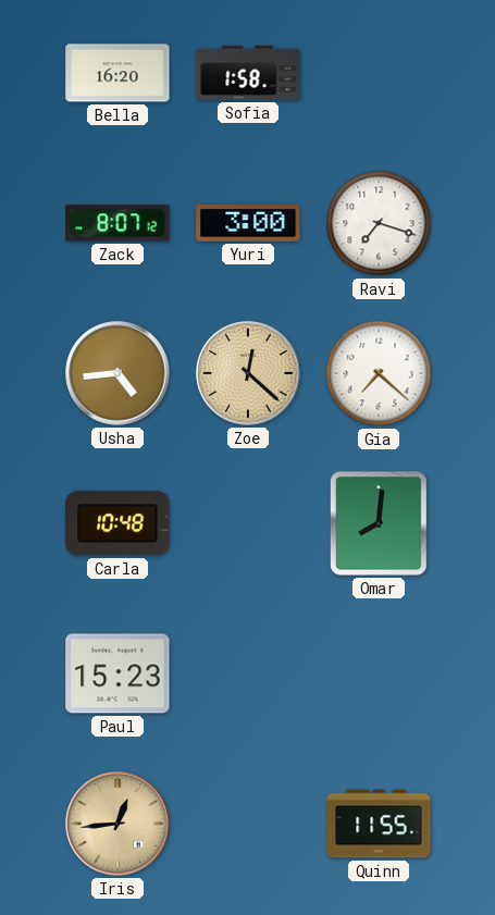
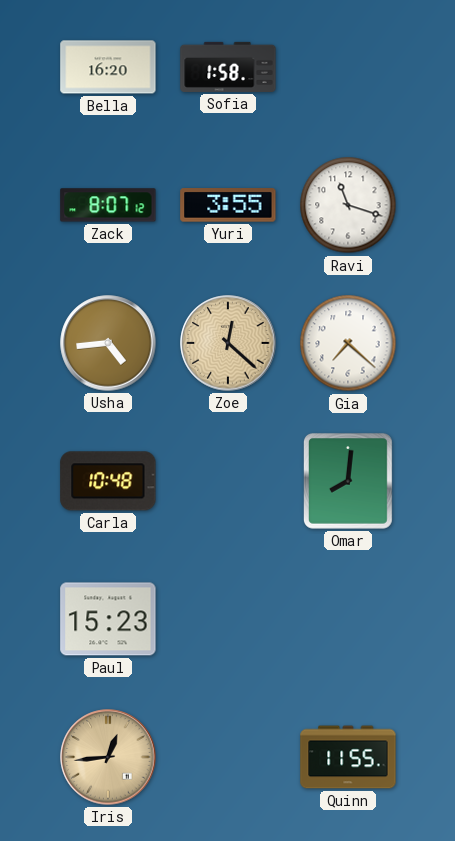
Yuri: 3:00 -> 3:55 (228, 205)
Ravi: 7:18 -> 11:18 (348, 205)
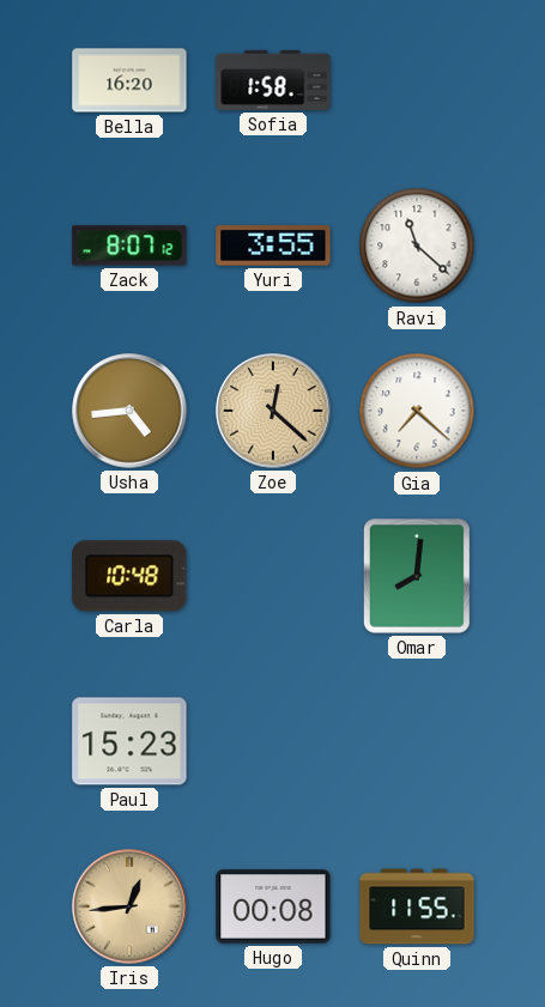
Ravi: 11:18 -> 11:22 (417, 245)
Hugo: none -> 00:08 (273, 906)
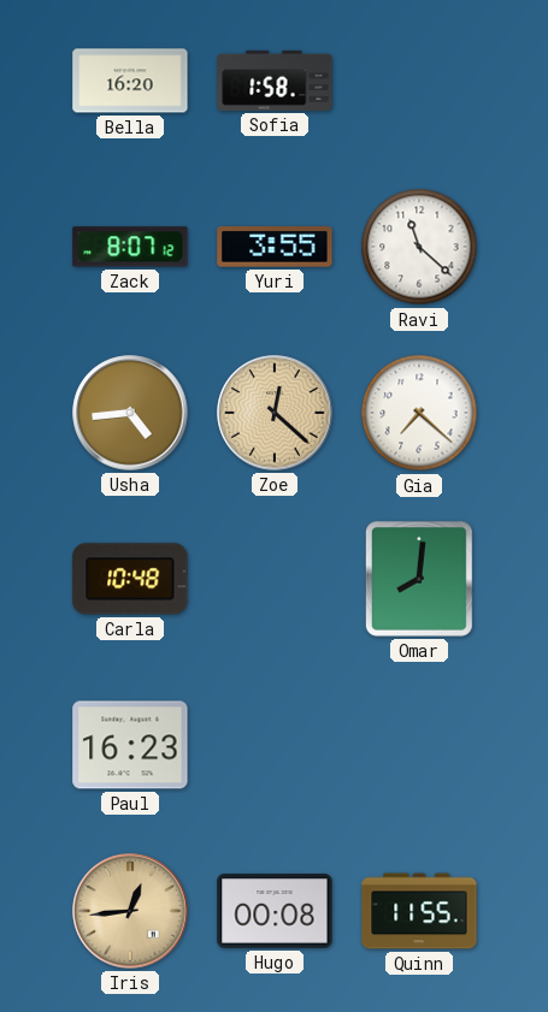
Paul: 15:23 -> 16:23 (130, 745)
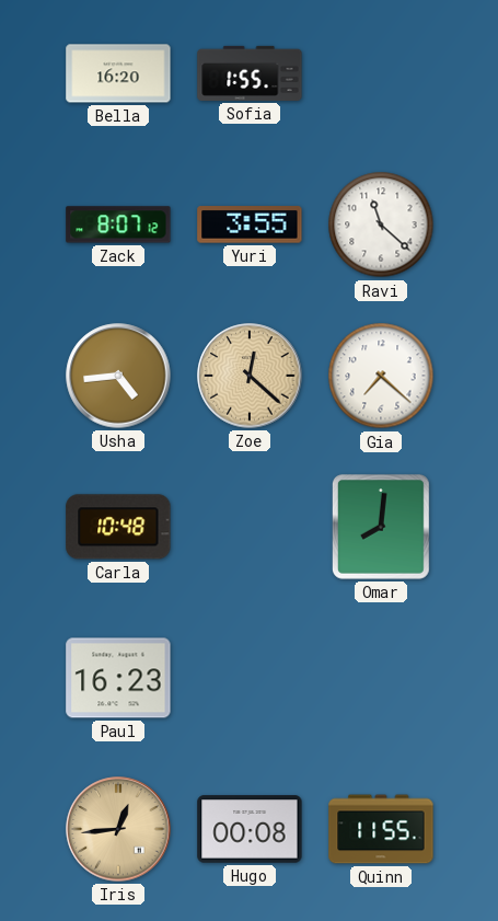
Sofia: 1:58 -> 1:55 (250, 73)
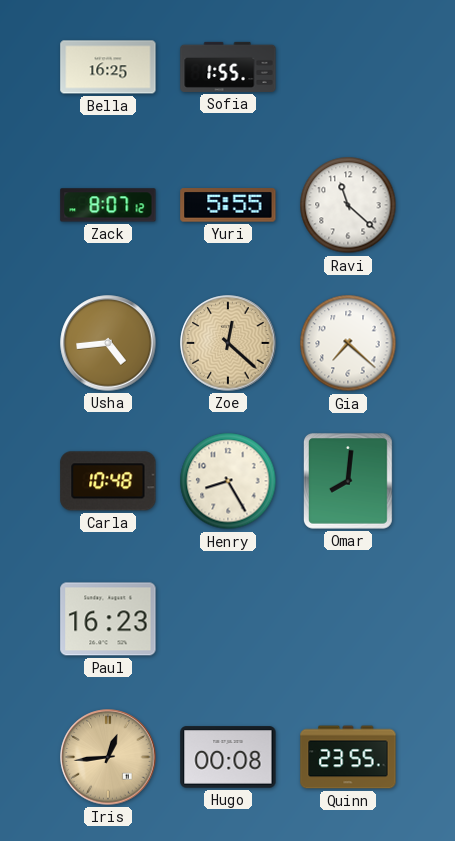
Bella: 16:20 -> 16:25 (108, 67)
Yuri: 3:55 -> 5:55 (228, 205)
Henry: none -> 8:25 (228, 481)
Quinn: 11:55 -> 23:55 (348, 757)
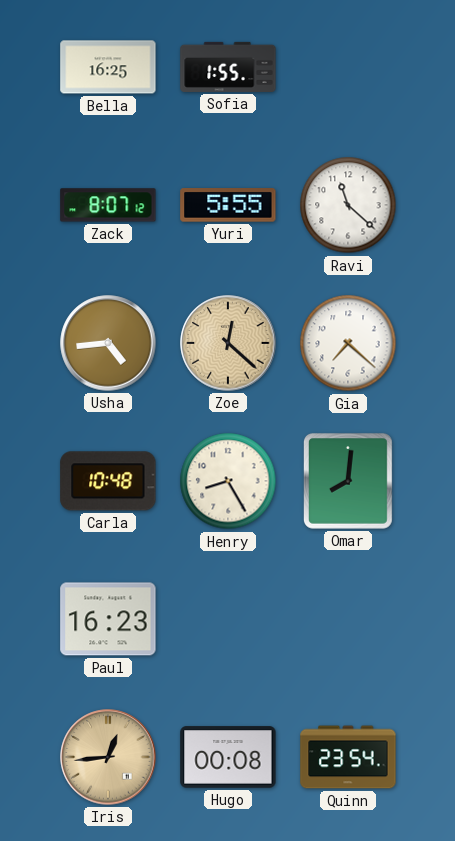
Quinn: 23:55 -> 23:54 (348, 757)
